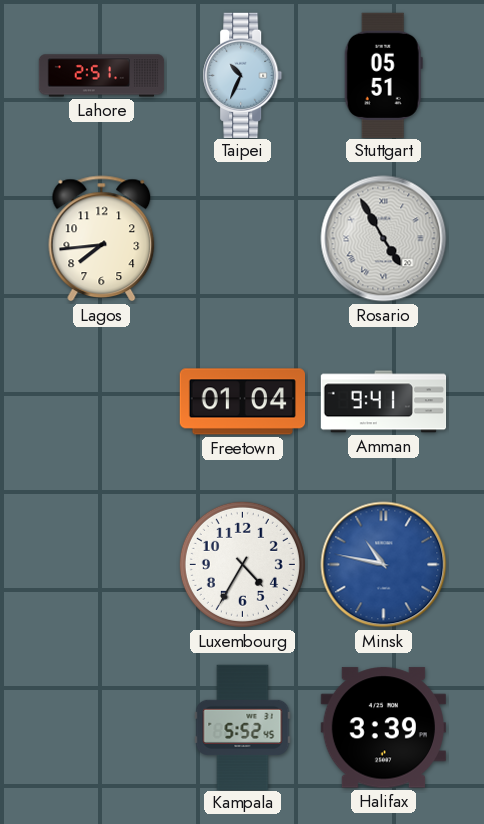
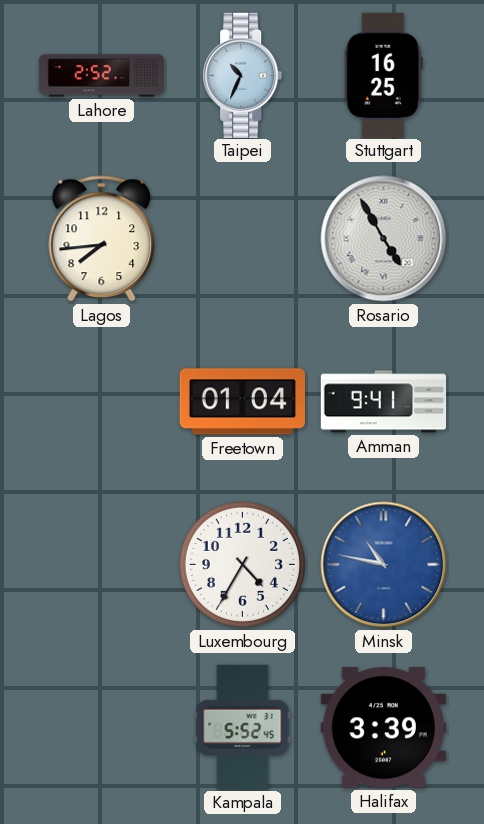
Lahore: 2:51 -> 2:52 (102, 76)
Stuttgart: 05:51 -> 16:25 (383, 75)
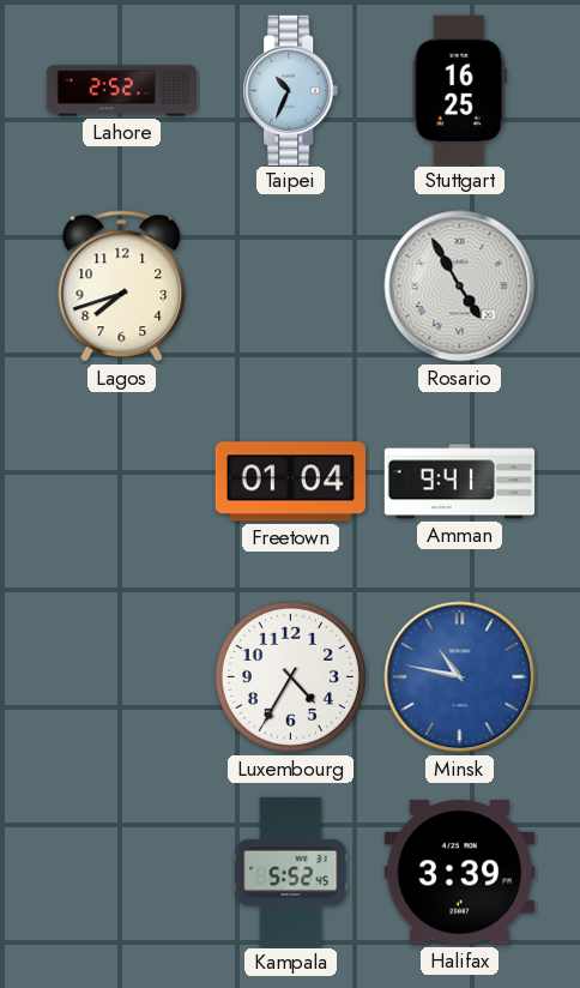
Lagos: 7:44 -> 7:42 (122, 287)
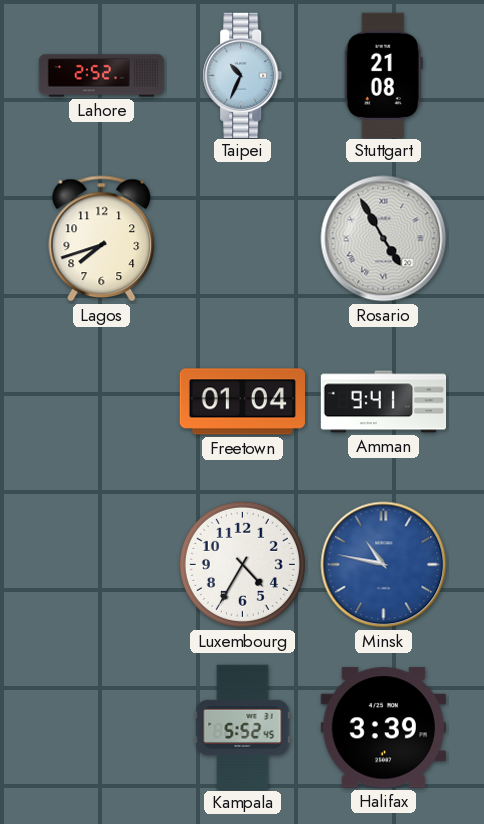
Stuttgart: 16:25 -> 21:08 (383, 75)
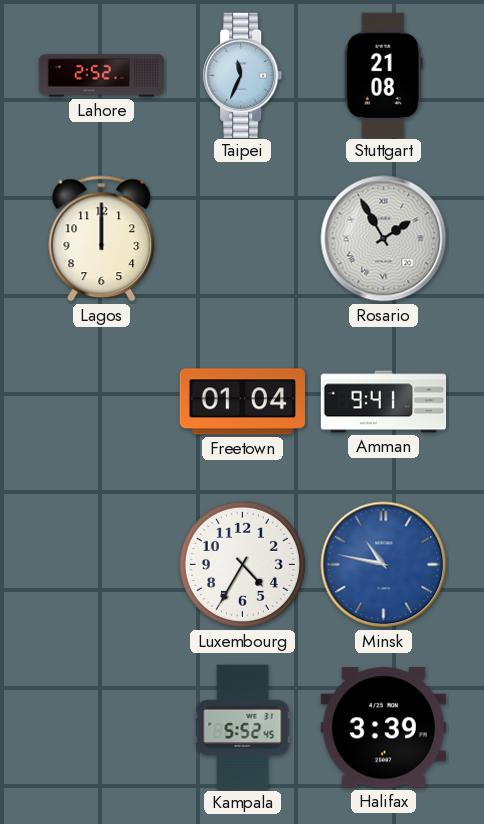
Taipei: 10:34 -> 11:34 (243, 75)
Lagos: 7:42 -> 12:00 (102, 239)
Rosario: 4:55 -> 1:55 (384, 239)
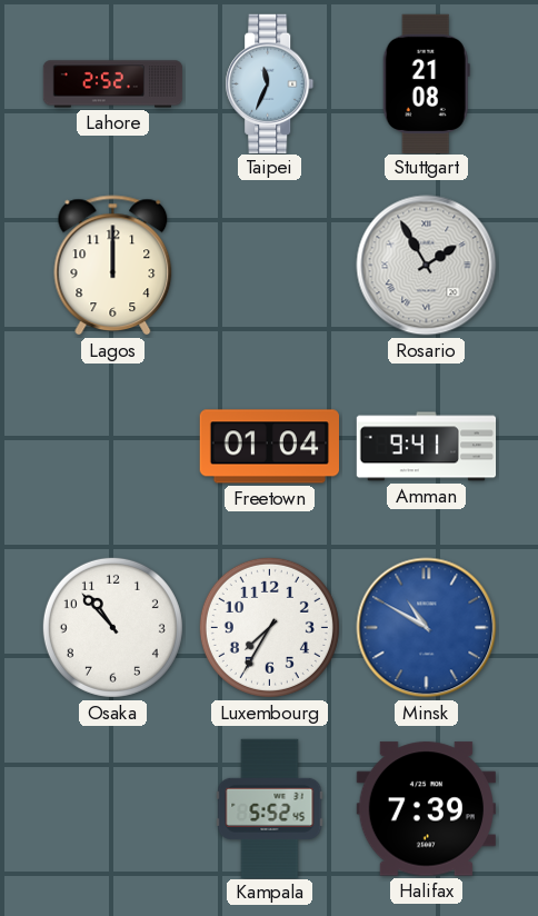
Osaka: none -> 10:53 (112, 627)
Luxembourg: 4:35 -> 7:35 (269, 627)
Minsk: 10:47 -> 10:50 (427, 628)
Halifax: 3:39 -> 7:39 (426, 809)
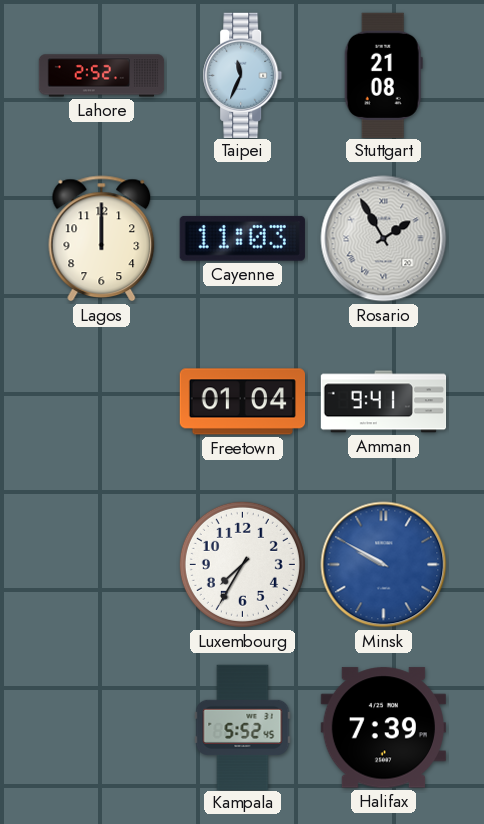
Cayenne: none -> 11:03 (242, 238)
Osaka: 10:53 -> none (112, 627)
Minsk: 10:50 -> 9:50 (384, 565)
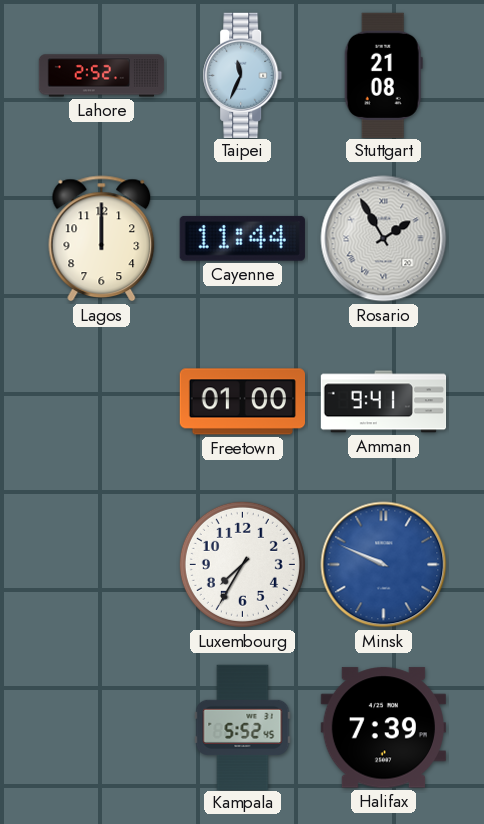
Cayenne: 11:03 -> 11:44 (242, 238)
Freetown: 01:04 -> 01:00 (242, 402)
Minsk: 9:50 -> 9:49 (384, 565)
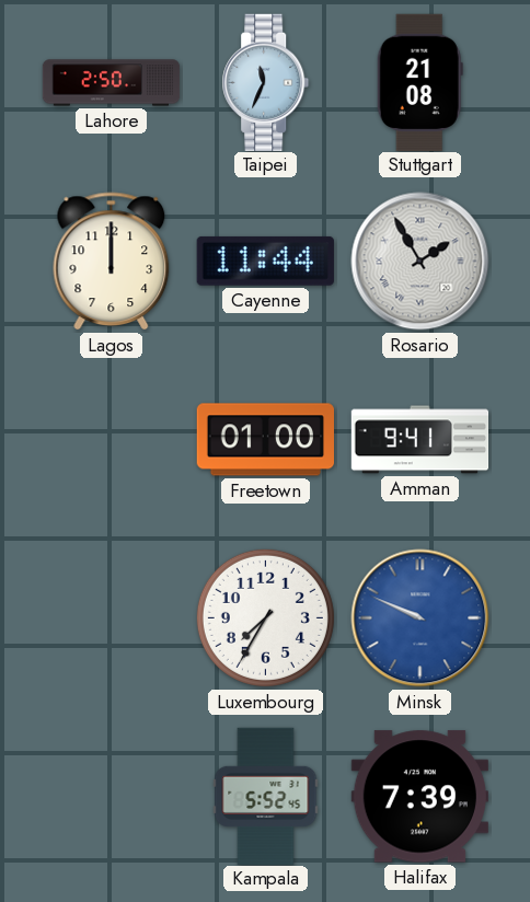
Lahore: 2:52 -> 2:50 (112, 83)
